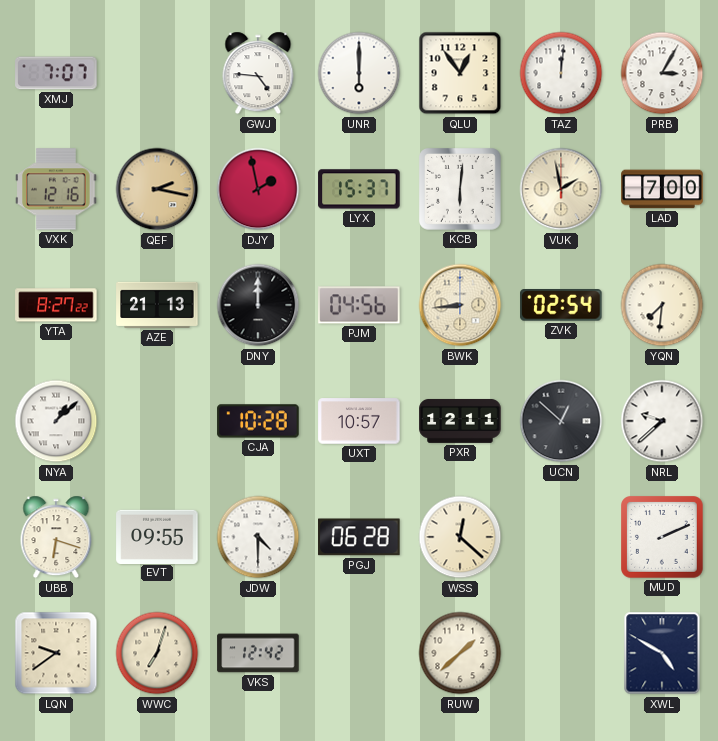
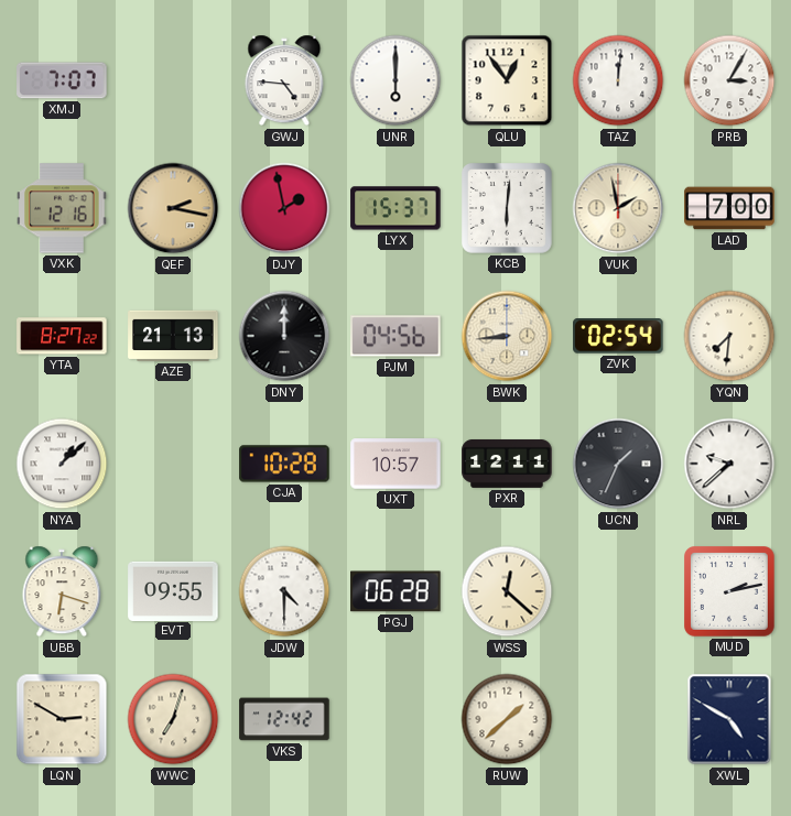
UCN: 12:52 -> 1:34 (618, 464)
MUD: 2:11 -> 2:13 (730, 592)
LQN: 9:39 -> 2:50 (62, 719)
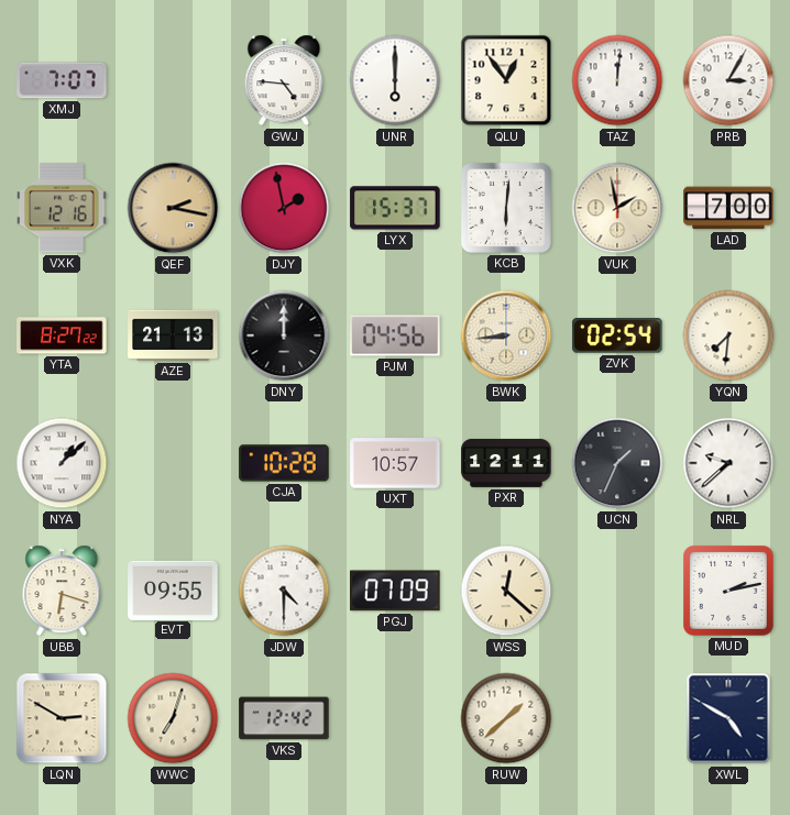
PGJ: 06:28 -> 07:09 (395, 591)
